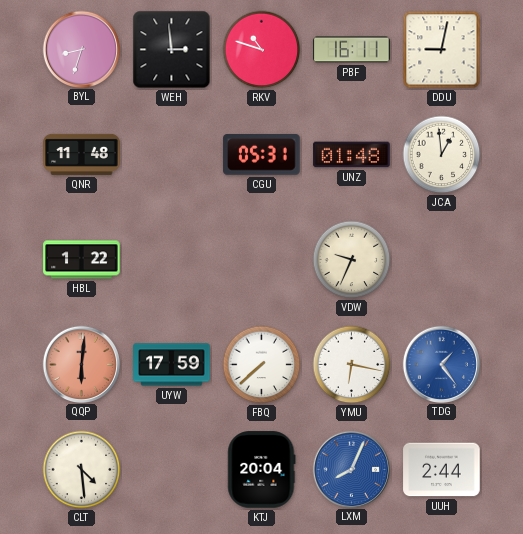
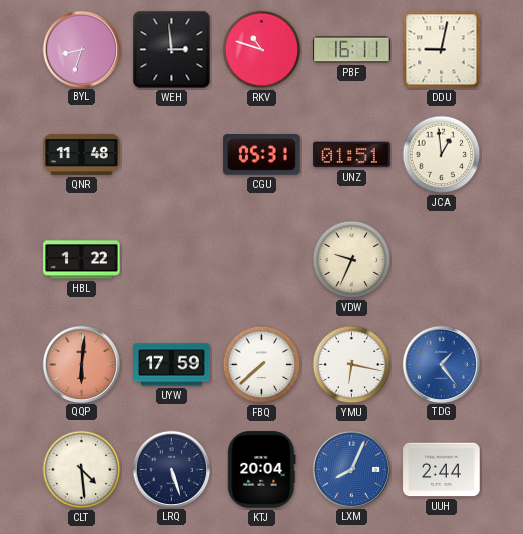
UNZ: 01:48 -> 01:51 (352, 155)
LRQ: none -> 5:27 (171, 469)
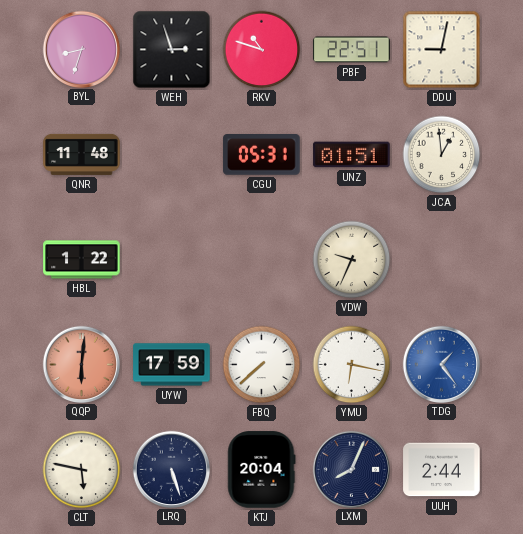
WEH: 2:59 -> 2:57 (172, 50)
PBF: 16:11 -> 22:51 (352, 50)
CLT: 4:29 -> 5:47 (82, 470)
LXM dial: blue -> navy (351, 469)
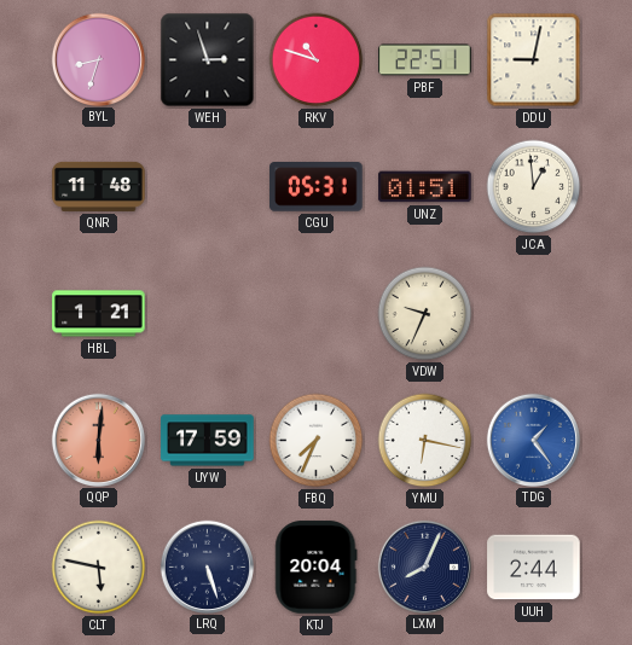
HBL: 1:22 -> 1:21 (99, 314)
FBQ: 7:38 -> 7:34 (317, 441)
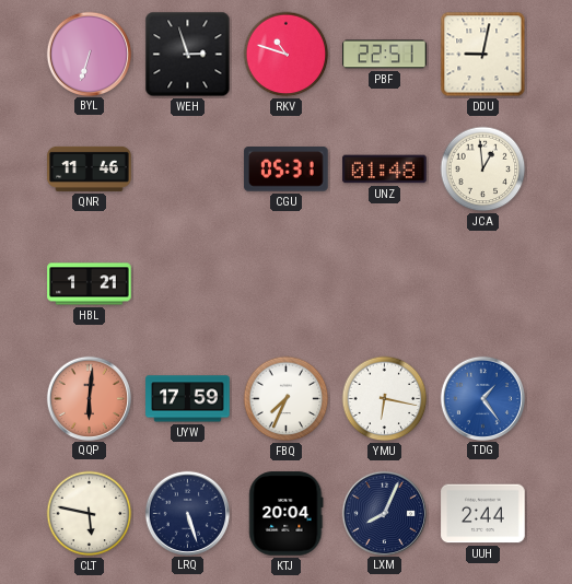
BYL: 8:33 -> 6:33 (89, 54)
QNR: 11:48 -> 11:46 (90, 168)
UNZ: 01:51 -> 01:48 (385, 170)
VDW: 9:34 -> none (425, 314)
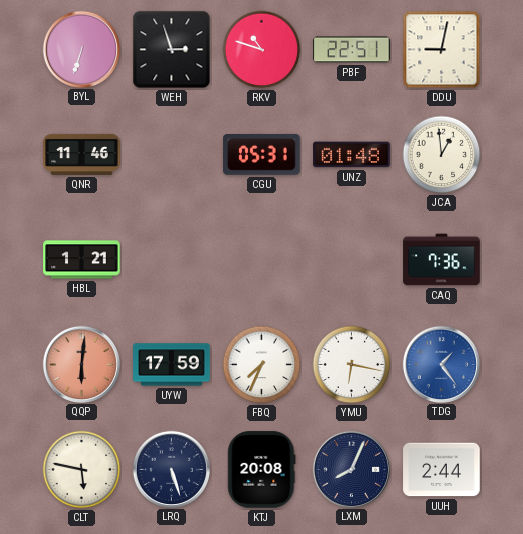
CAQ: none -> 7:36 (442, 260)
KTJ: 20:04 -> 20:08 (262, 470)
